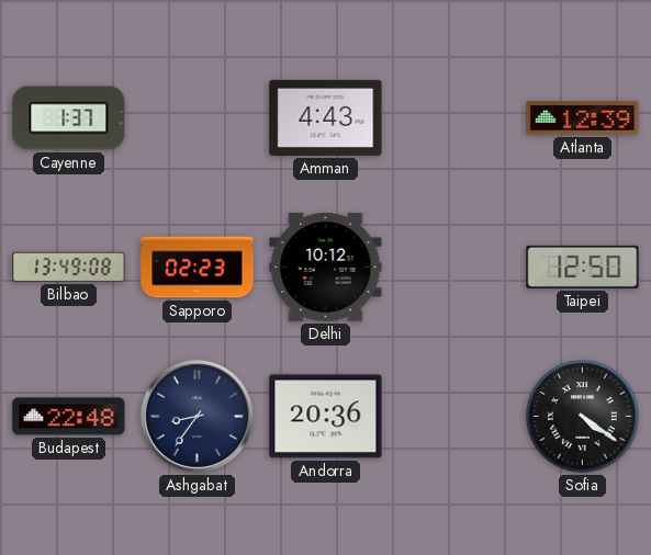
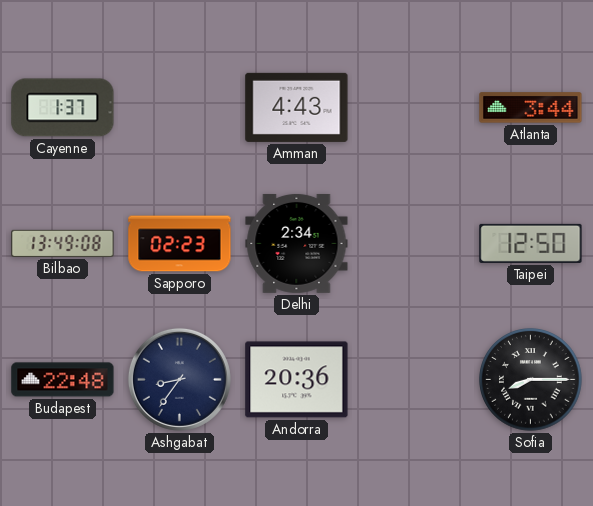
Atlanta: 12:39 -> 3:44 (531, 108)
Delhi: 10:12 -> 2:34 (297, 243)
Sofia: 4:21 -> 8:15 (531, 380)
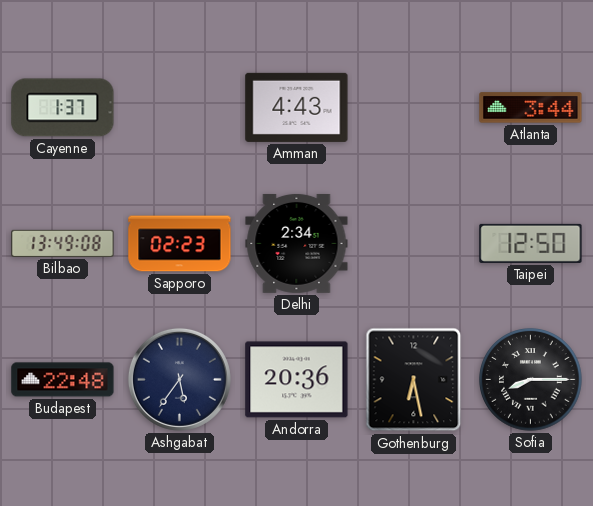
Ashgabat: 8:36 -> 5:36 (179, 379)
Gothenburg: none -> 6:28 (414, 380)
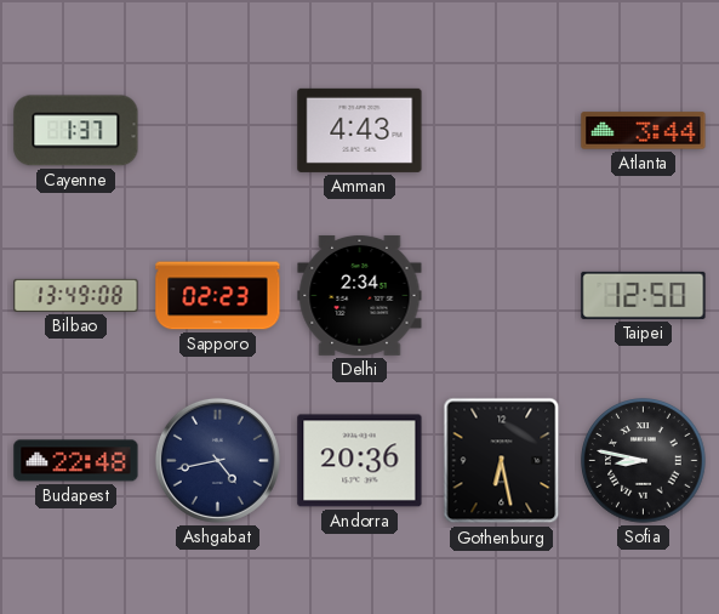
Ashgabat: 5:36 -> 4:43 (217, 460)
Sofia: 8:15 -> 8:47 (644, 461)
